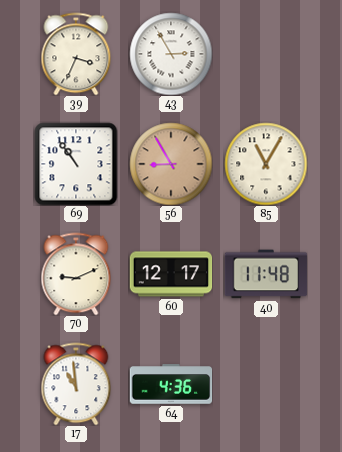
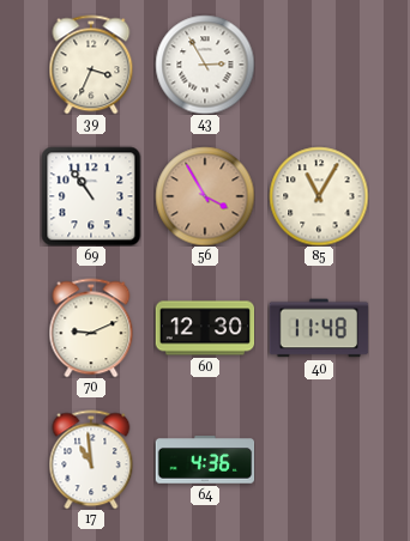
56: 8:55 -> 3:55 (205, 196)
60: 12:17 -> 12:30 (205, 328)
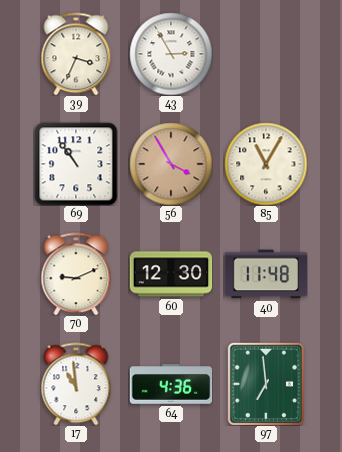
97: none -> 6:59 (265, 384)
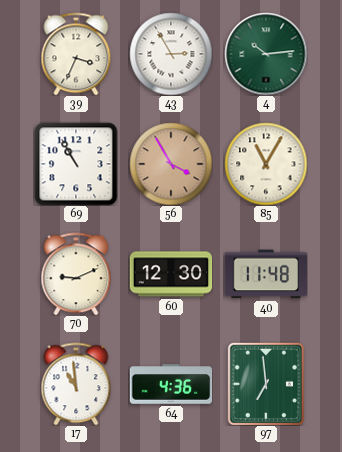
4: none -> 10:14 (266, 54)
69: 10:54 -> 10:55 (76, 164)
